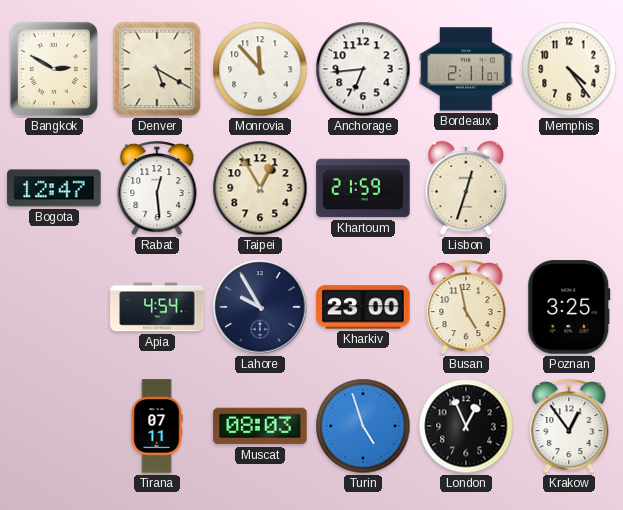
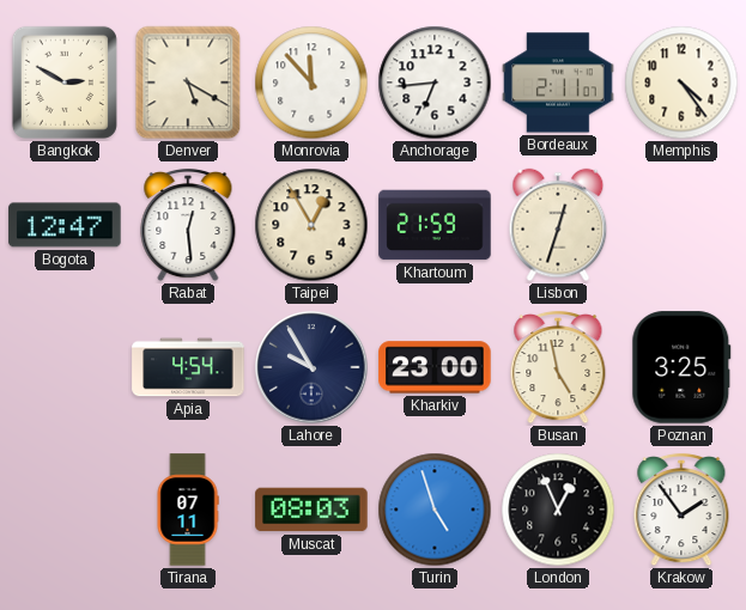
Krakow: 12:54 -> 1:54 (681, 510)
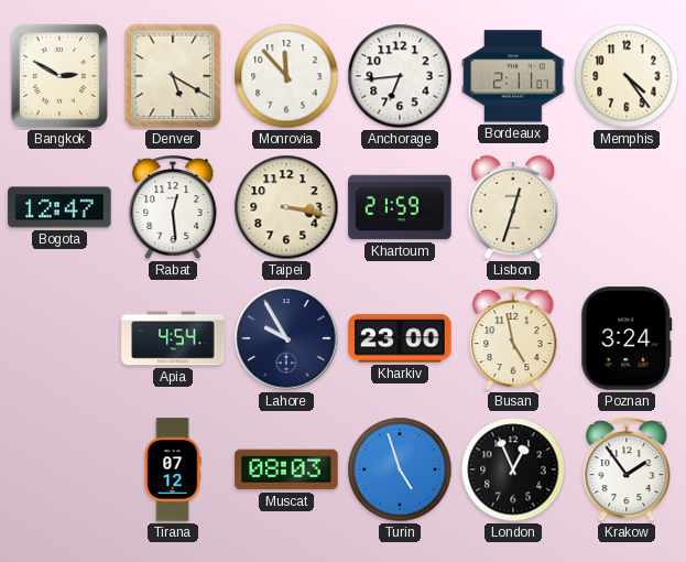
Taipei: 12:55 -> 3:17 (286, 207)
Poznan: 3:25 -> 3:24 (627, 338)
Tirana: 07:11 -> 07:12 (173, 469)
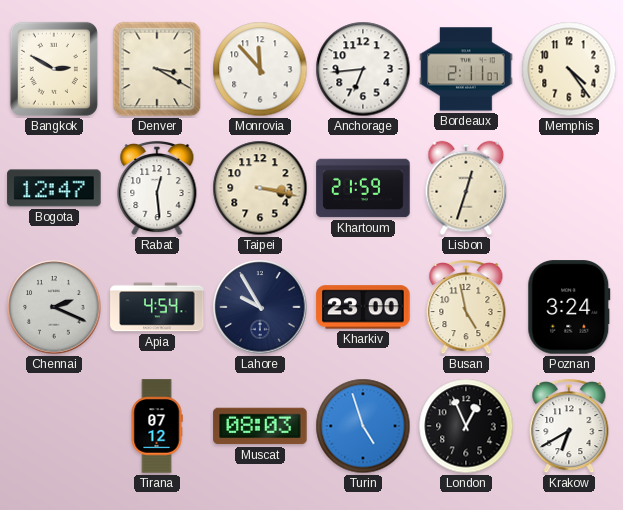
Denver: 5:20 -> 3:20 (157, 69)
Chennai: none -> 2:19 (54, 307)
Krakow: 1:54 -> 6:40 (569, 426)
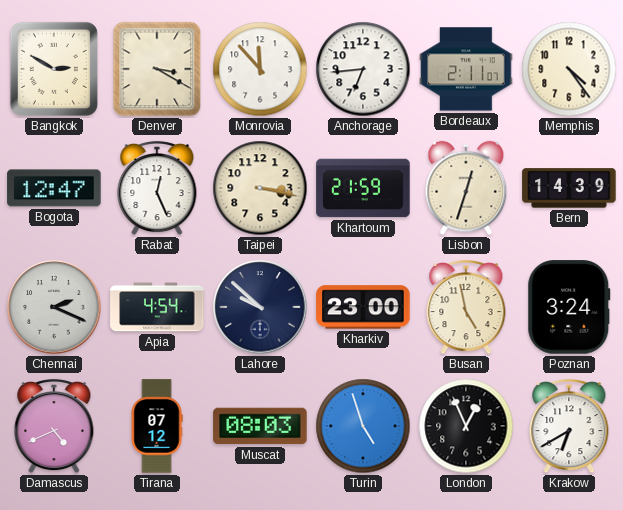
Rabat: 12:29 -> 12:26 (157, 188)
Bern: none -> 14:39 (569, 188)
Lahore: 9:55 -> 9:52 (260, 307)
Damascus: none -> 4:41 (54, 426)
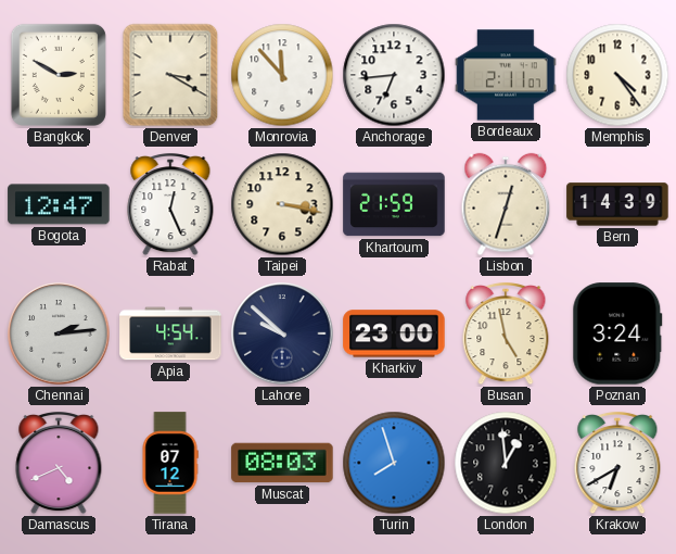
Chennai: 2:19 -> 2:14 (59, 333)
Turin: 4:57 -> 7:57 (394, 463)
London: 12:56 -> 12:59 (506, 463)
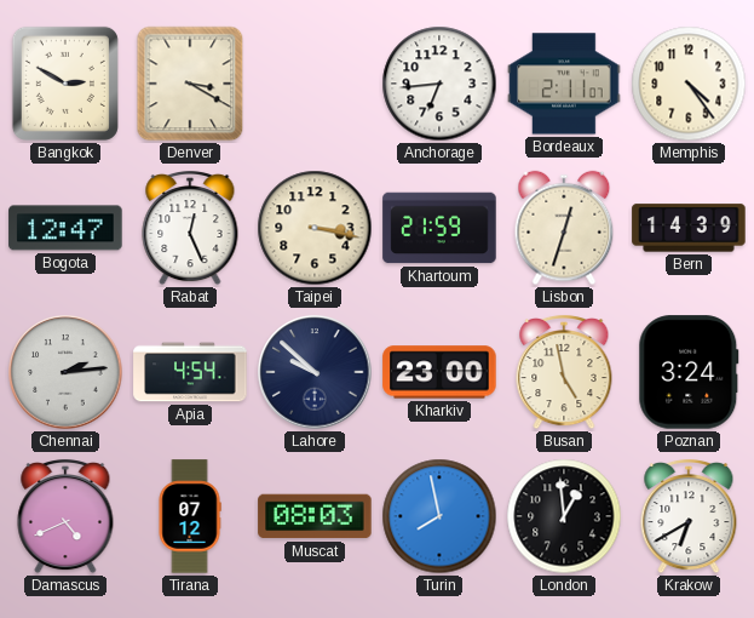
Monrovia: 11:53 -> none (282, 75)
Turin: 7:57 -> 7:58 (439, 516)
